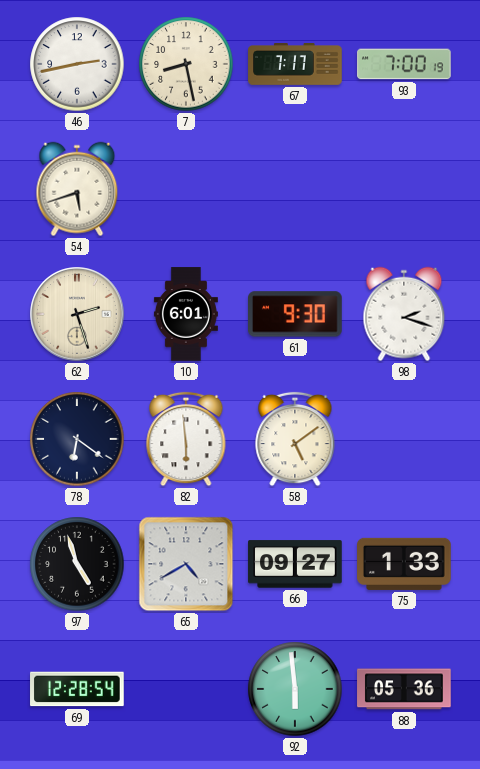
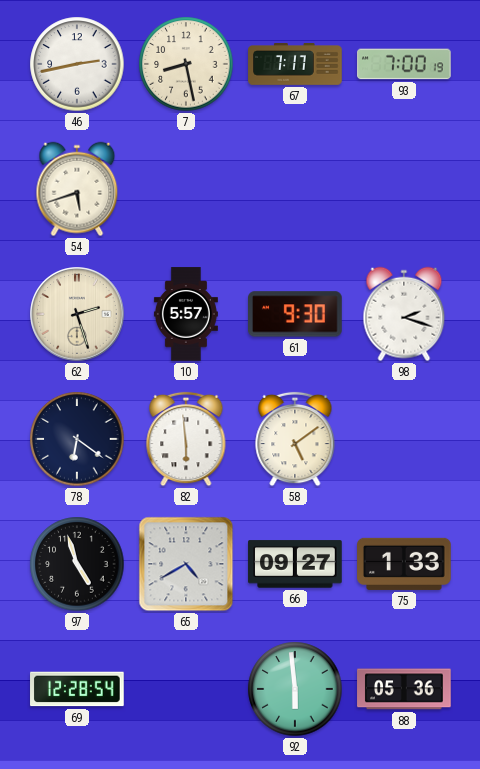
10: 6:01 -> 5:57 (186, 314)
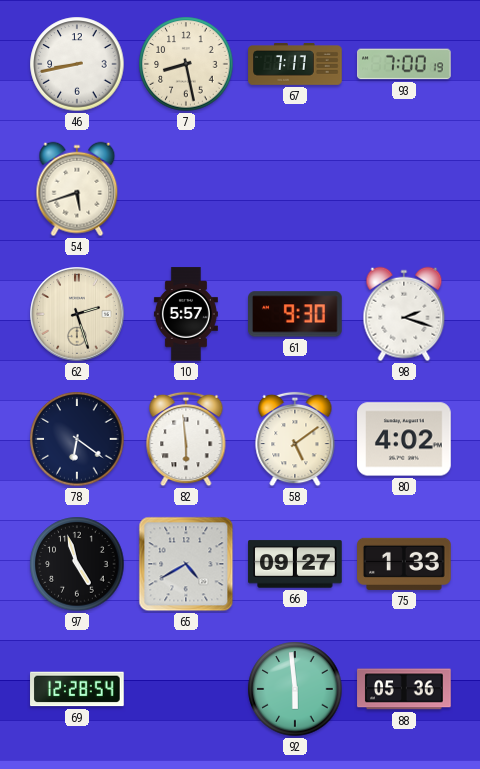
46: 2:43 -> 8:43 (77, 64)
80: none -> 4:02 (404, 439)
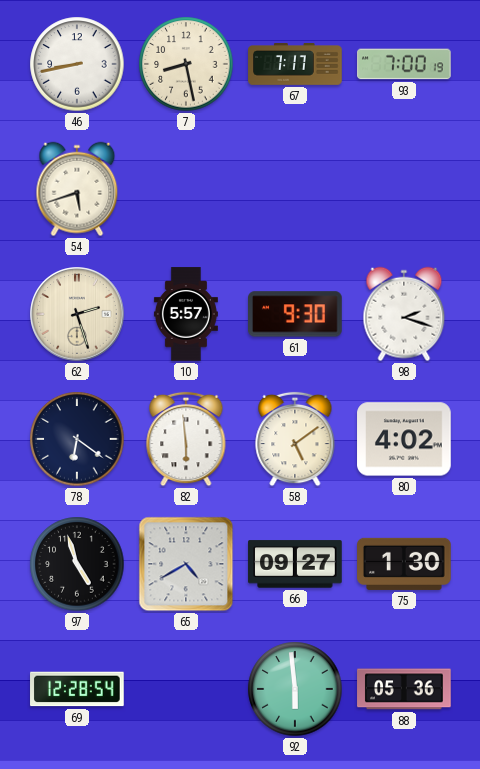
75: 1:33 -> 1:30 (404, 564)
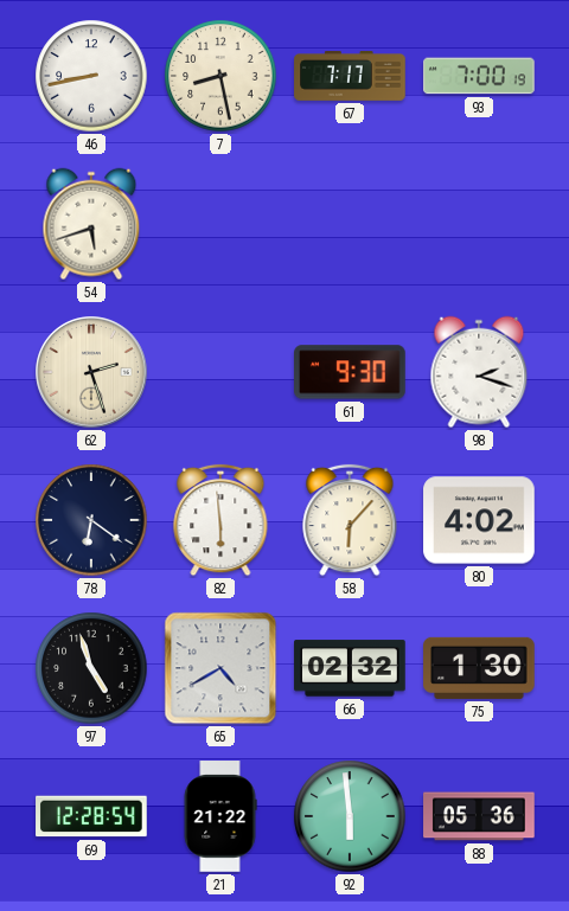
10: 5:57 -> none (186, 314)
58: 5:09 -> 6:07 (350, 520)
66: 09:27 -> 02:32 (350, 668)
21: none -> 21:22 (220, 816)
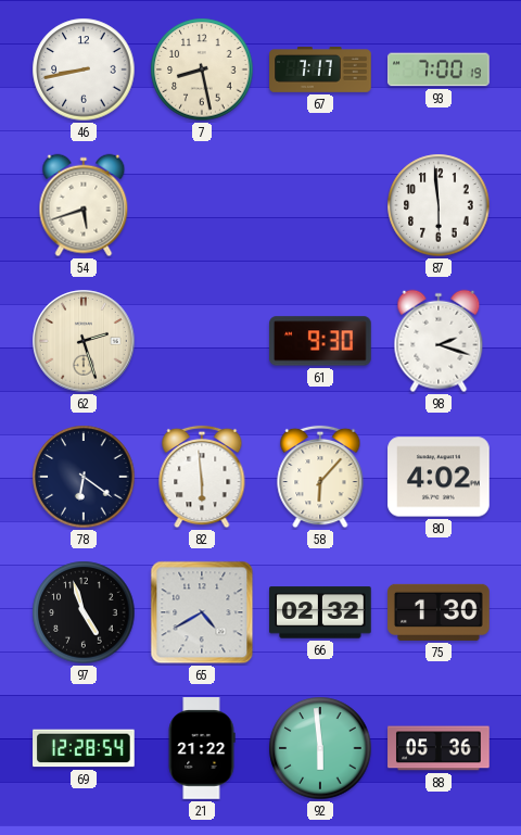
87: none -> 5:59 (439, 205)
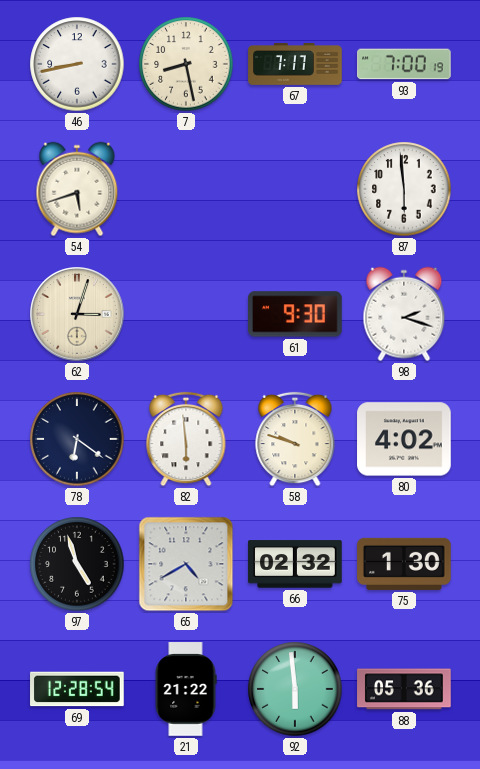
62: 2:27 -> 3:03 (77, 314)
58: 6:07 -> 9:48 (295, 439)
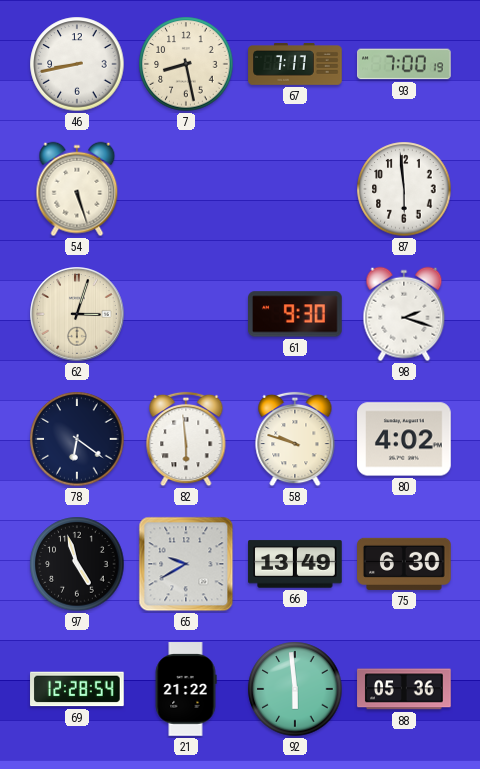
54: 5:42 -> 5:27 (77, 189)
65: 4:40 -> 9:40 (186, 564)
66: 02:32 -> 13:49 (295, 564)
75: 1:30 -> 6:30 (404, 564)
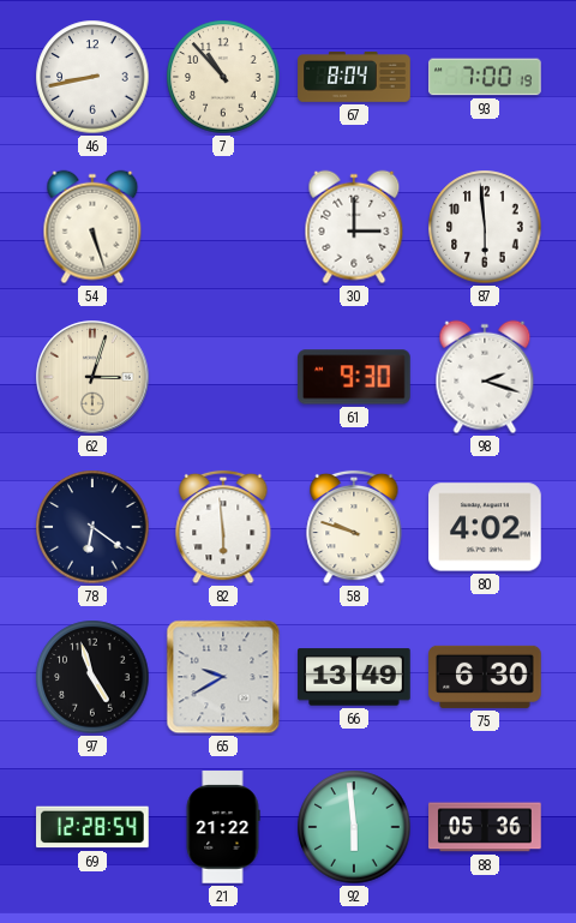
7: 8:28 -> 10:53 (223, 77)
67: 7:17 -> 8:04 (354, 78)
30: none -> 3:00 (354, 227)
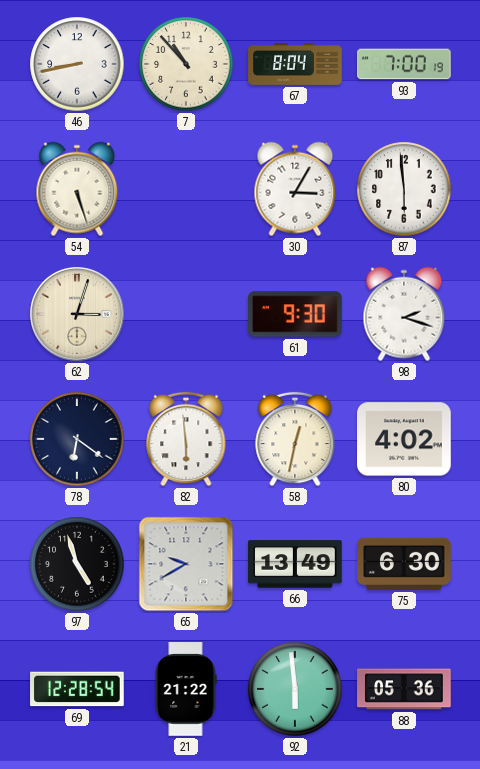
30: 3:00 -> 3:05 (295, 189)
58: 9:48 -> 12:32 (295, 439)
